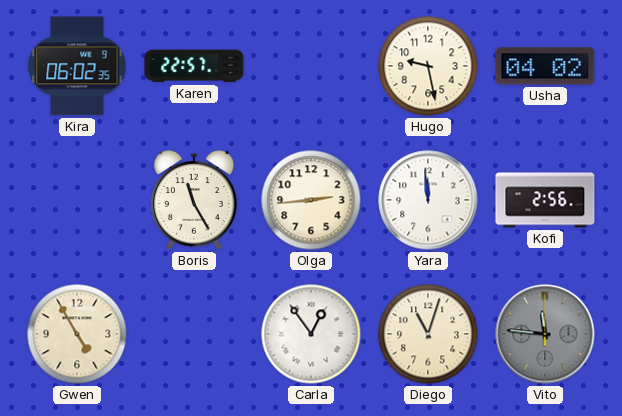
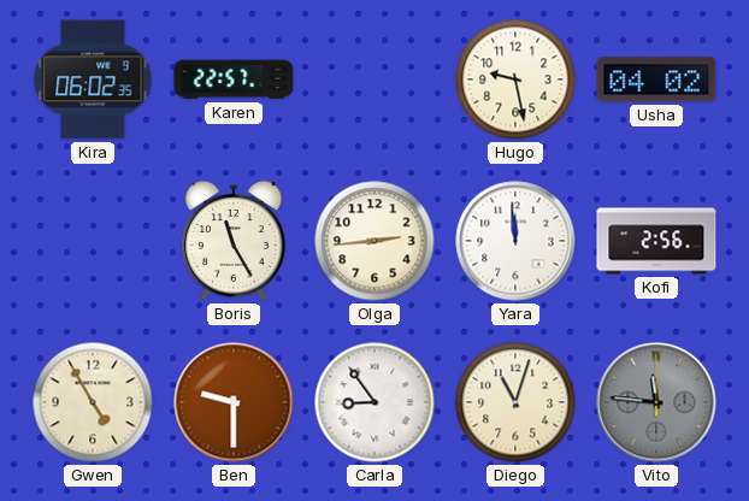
Ben: none -> 9:30 (234, 402)
Carla: 12:54 -> 8:54 (374, 402)
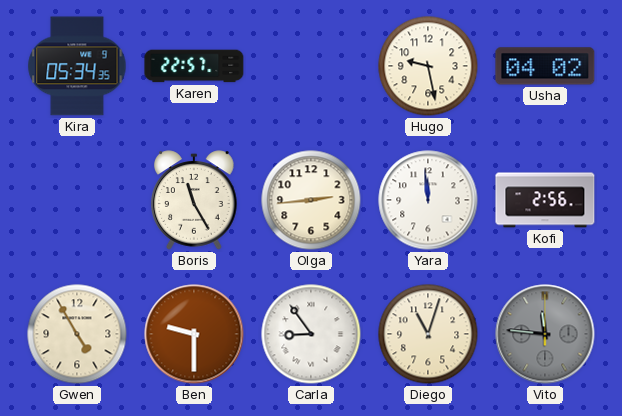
Kira: 06:02 -> 05:34 (77, 66)
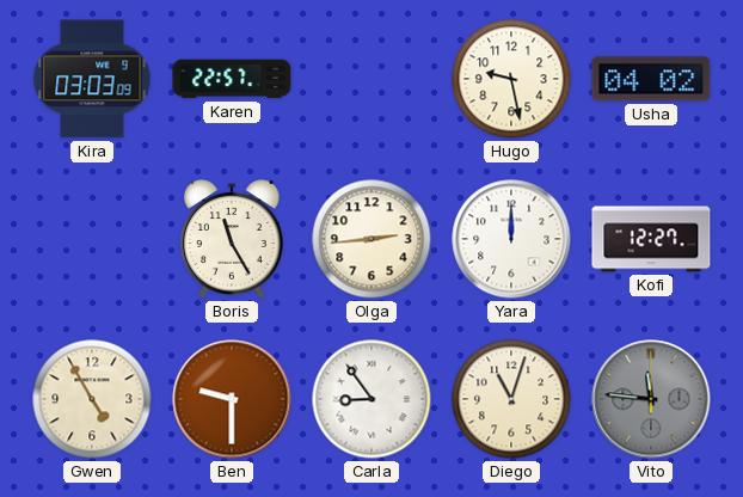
Kira: 05:34 -> 03:03 (92, 79)
Yara: 11:59 -> 12:00 (511, 239)
Kofi: 2:56 -> 12:27 (651, 239)
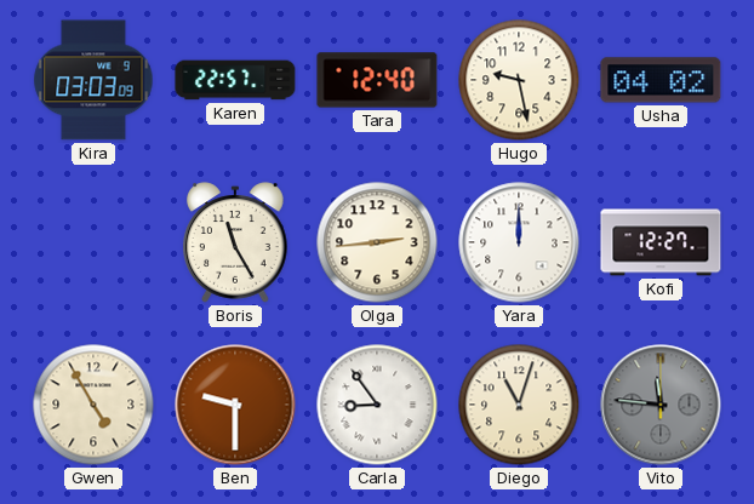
Tara: none -> 12:40 (377, 80)
